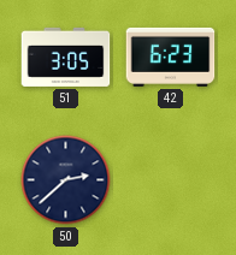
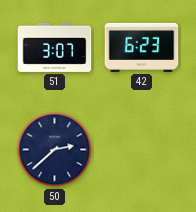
51: 3:05 -> 3:07 (55, 47)
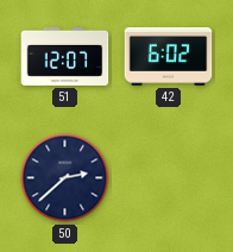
51: 3:07 -> 12:07 (65, 56)
42: 6:23 -> 6:02 (169, 56)
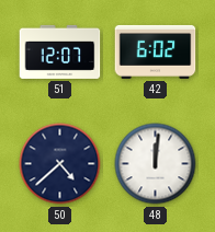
50: 2:38 -> 4:38 (60, 164)
48: none -> 12:01 (156, 164)
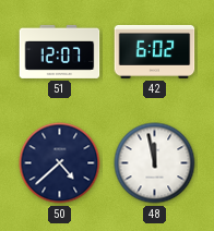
48: 12:01 -> 11:58 (155, 163)
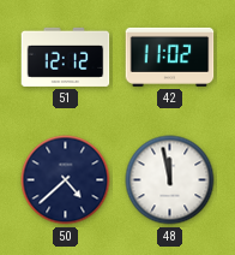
51: 12:07 -> 12:12 (66, 57)
42: 6:02 -> 11:02 (170, 57)
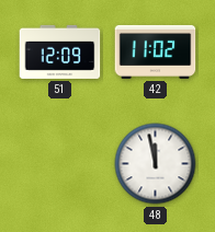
51: 12:12 -> 12:09 (60, 51)
50: 4:38 -> none (66, 180)
